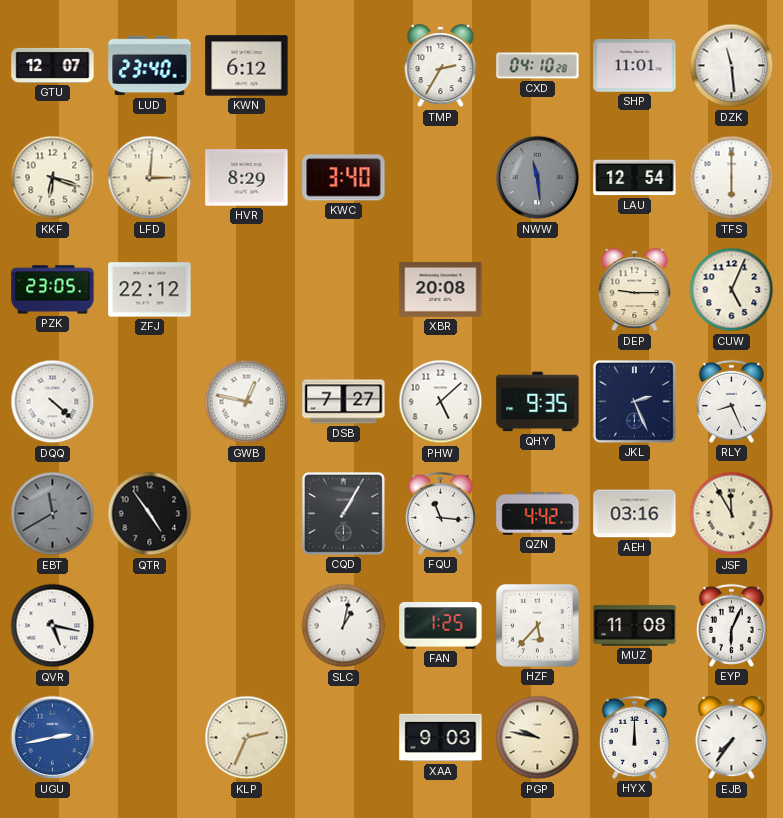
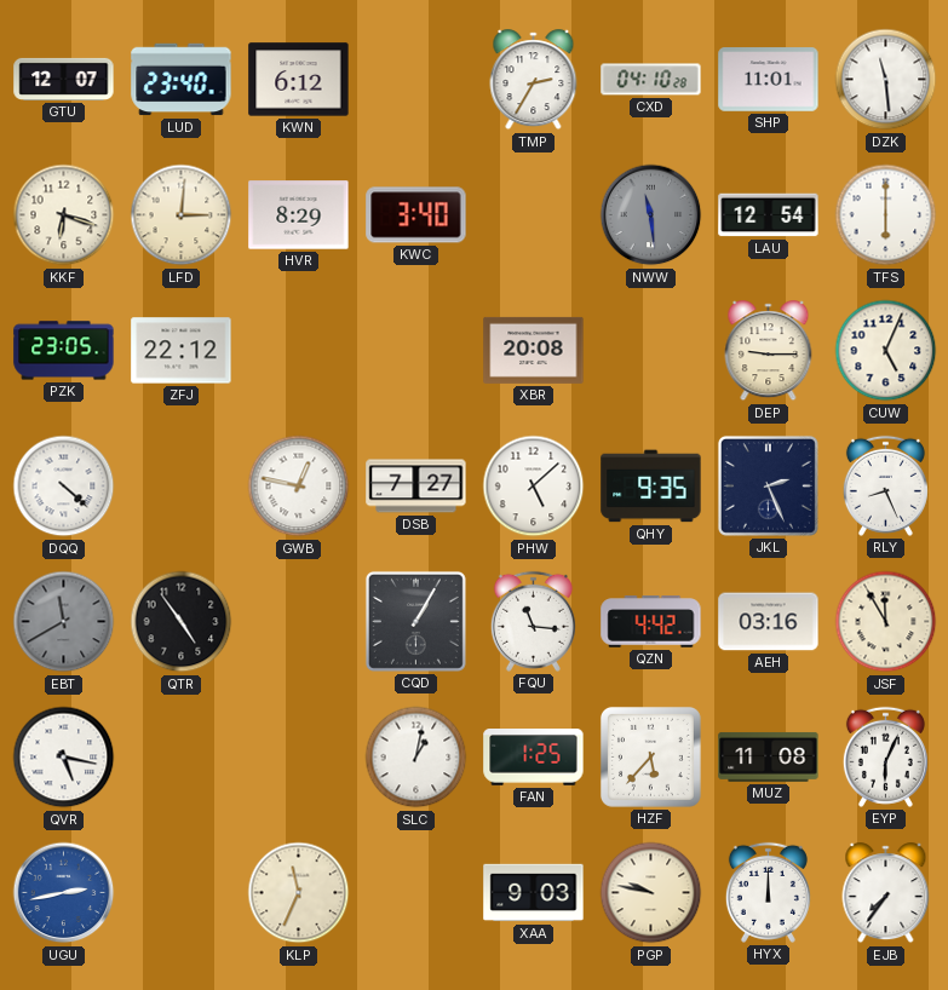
KLP: 2:34 -> 11:34 (299, 893)
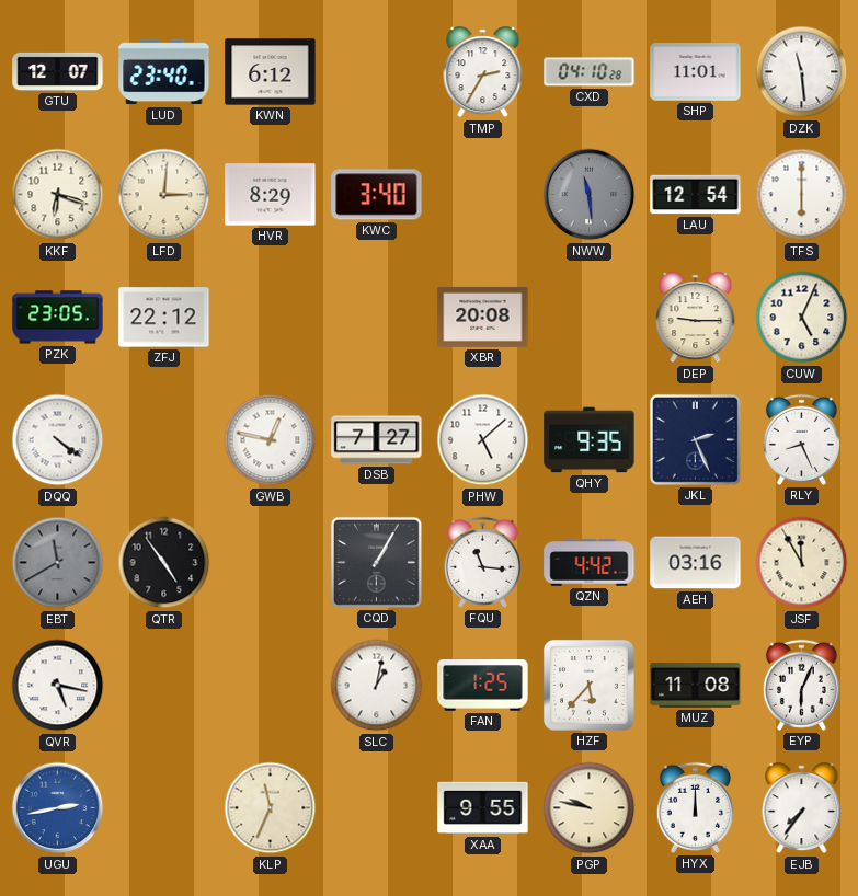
DQQ: 4:22 -> 4:21 (58, 440)
XAA: 9:03 -> 9:55 (483, 808)
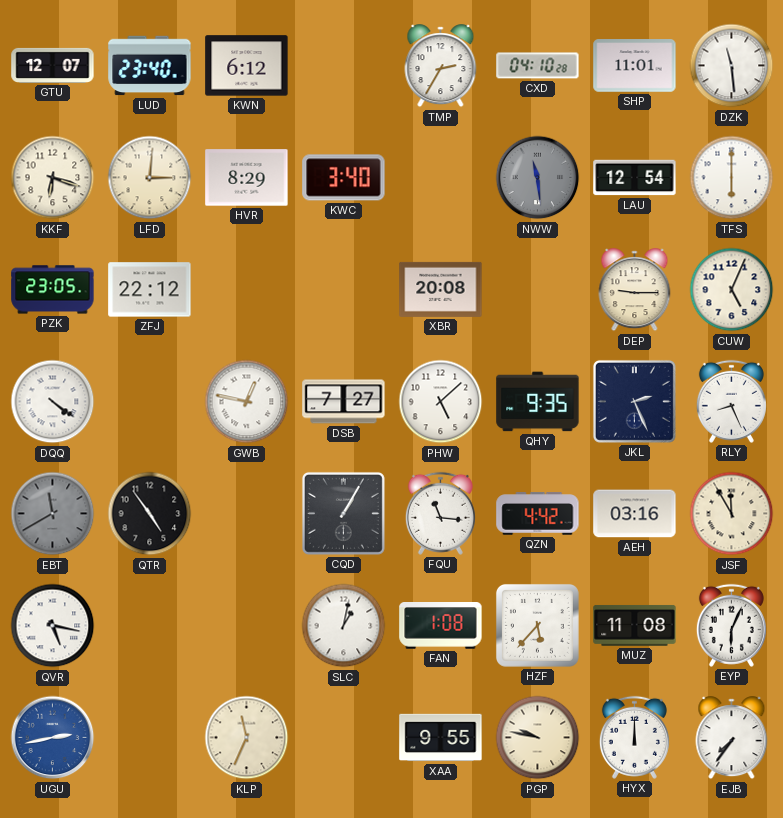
FAN: 1:25 -> 1:08 (441, 626)
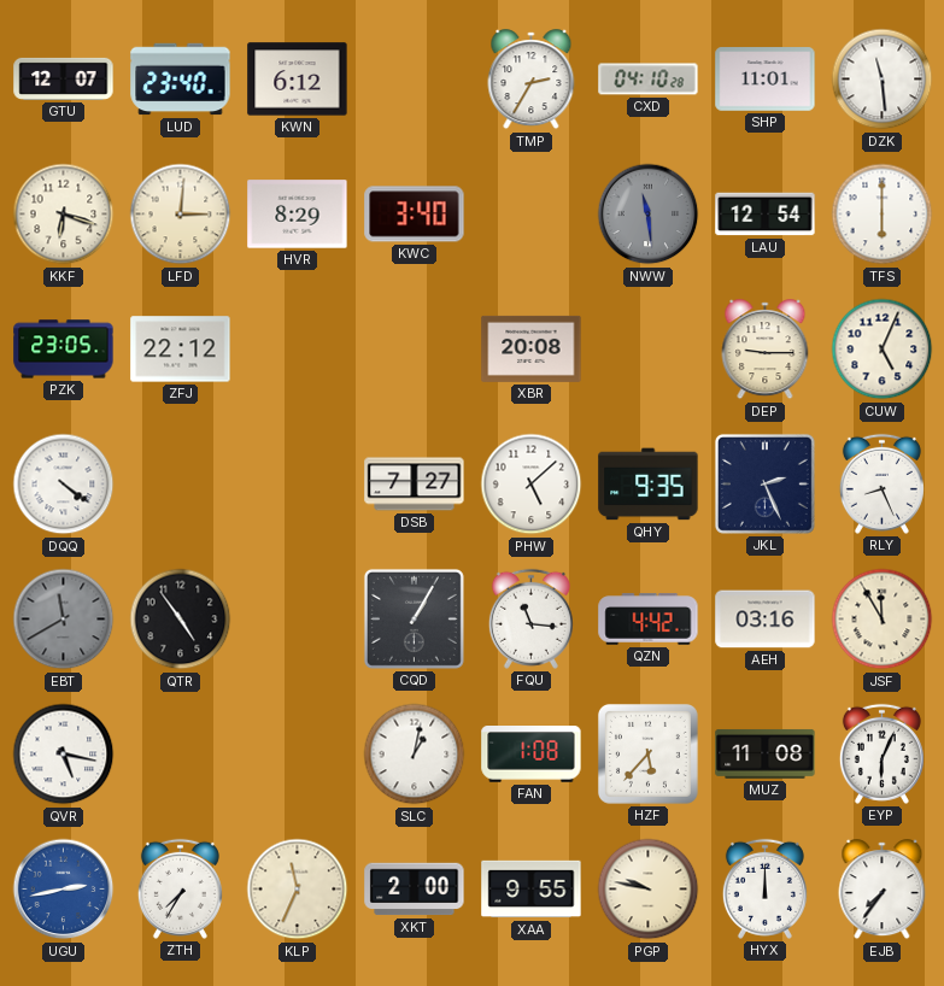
GWB: 12:47 -> none (247, 402)
ZTH: none -> 7:35 (180, 888)
XKT: none -> 2:00 (415, 890)
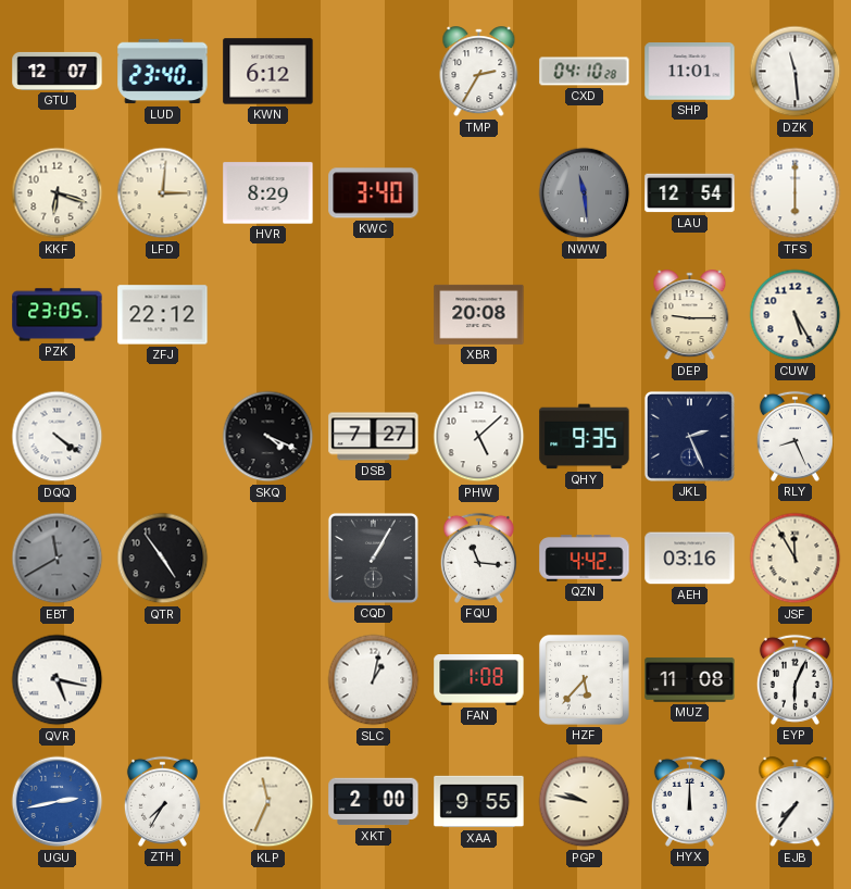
CUW: 5:04 -> 5:25 (796, 315)
SKQ: none -> 4:19 (268, 437)
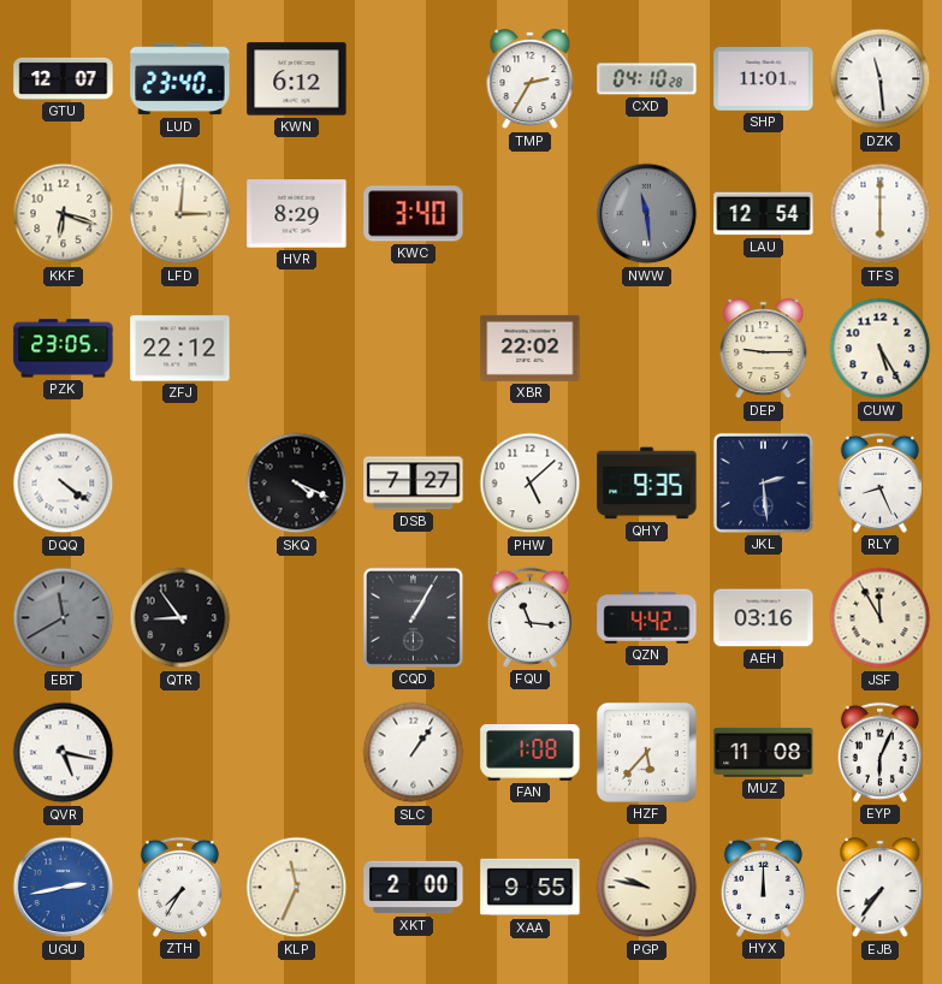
XBR: 20:08 -> 22:02 (531, 348)
JKL: 2:26 -> 2:29 (763, 482)
QTR: 4:54 -> 8:54 (180, 618)
SLC: 1:02 -> 1:06 (414, 753)
